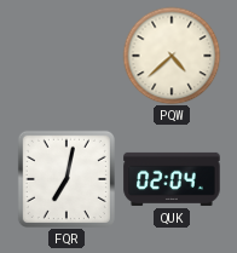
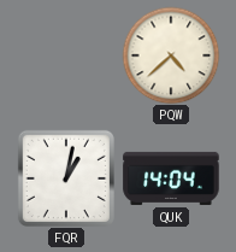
FQR: 7:02 -> 1:02 (66, 178)
QUK: 02:04 -> 14:04 (171, 178)
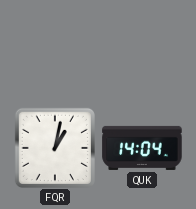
PQW: 4:38 -> none (171, 55)
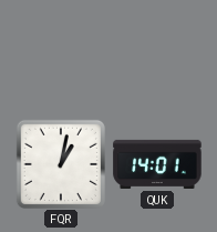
QUK: 14:04 -> 14:01 (157, 164)
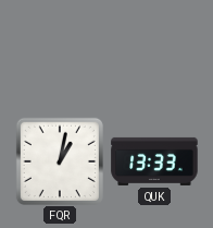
QUK: 14:01 -> 13:33 (154, 161)
